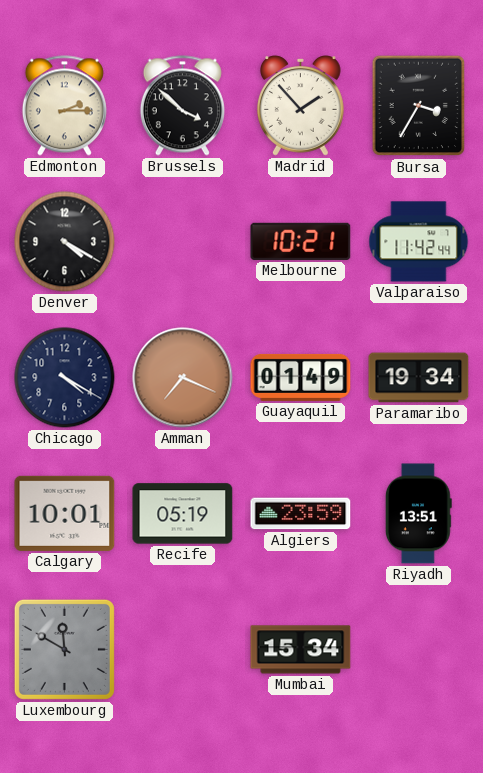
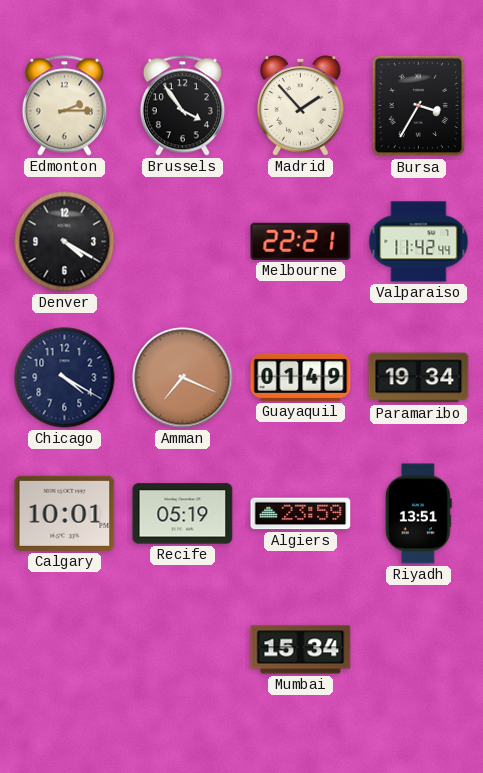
Brussels: 3:52 -> 3:54 (182, 106)
Melbourne: 10:21 -> 22:21 (301, 241)
Luxembourg: 11:50 -> none (64, 649)
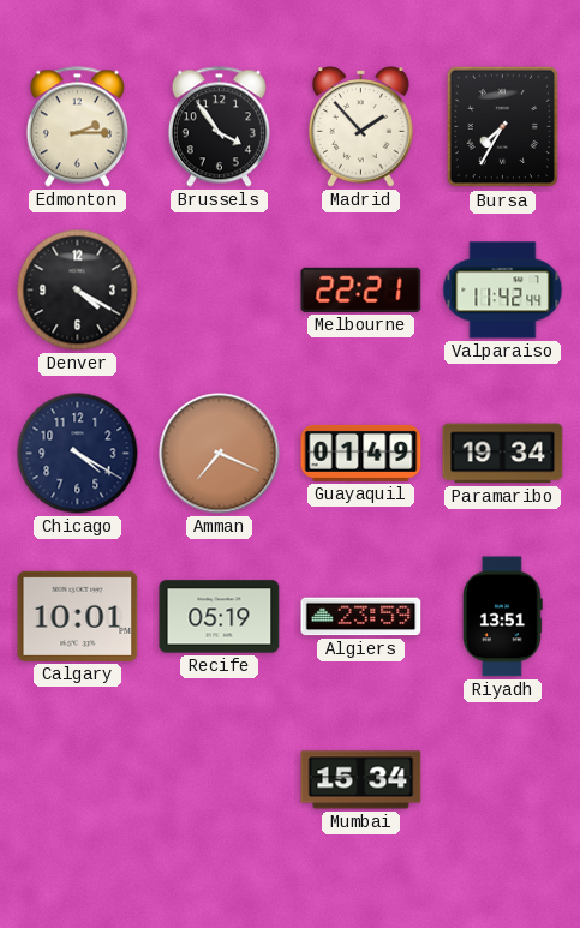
Bursa: 3:35 -> 7:35 (503, 127)
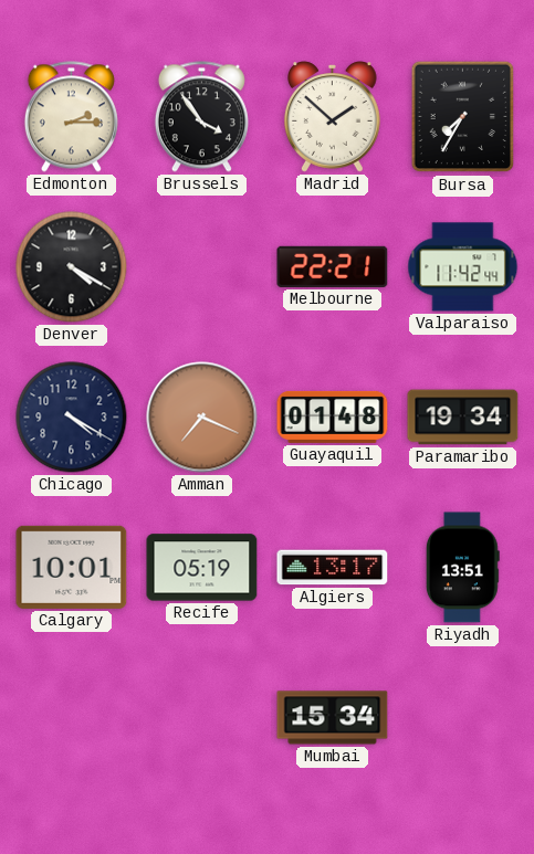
Madrid: 1:53 -> 1:52 (333, 117)
Guayaquil: 01:49 -> 01:48 (333, 417)
Algiers: 23:59 -> 13:17 (333, 568)
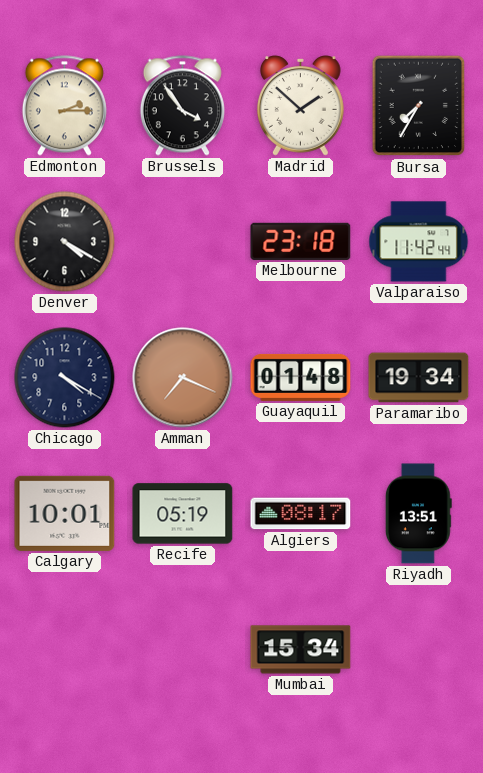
Melbourne: 22:21 -> 23:18 (301, 241)
Algiers: 13:17 -> 08:17 (301, 514)
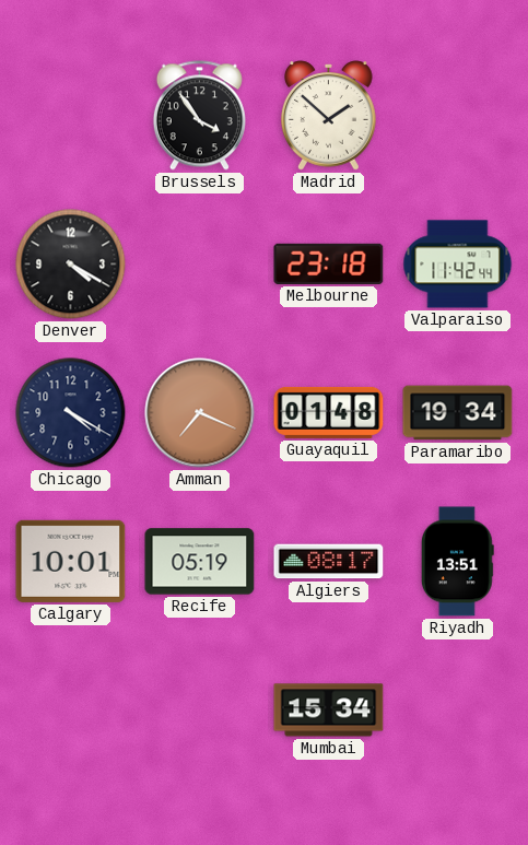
Edmonton: 2:15 -> none (64, 106)
Bursa: 7:35 -> none (419, 106)
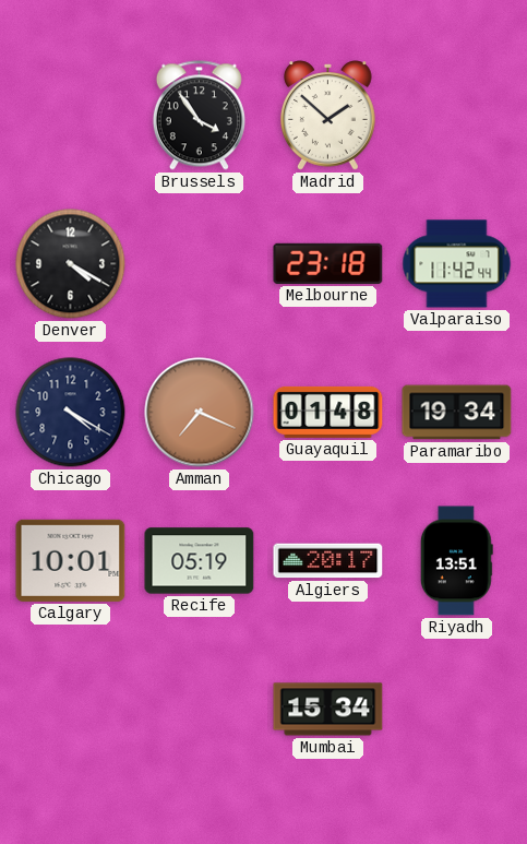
Algiers: 08:17 -> 20:17 (328, 561)
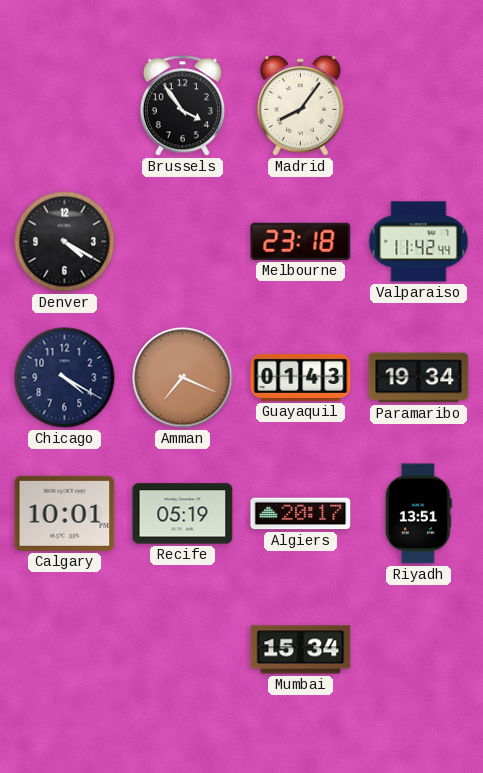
Madrid: 1:52 -> 8:06 (301, 106)
Guayaquil: 01:48 -> 01:43 (301, 377)
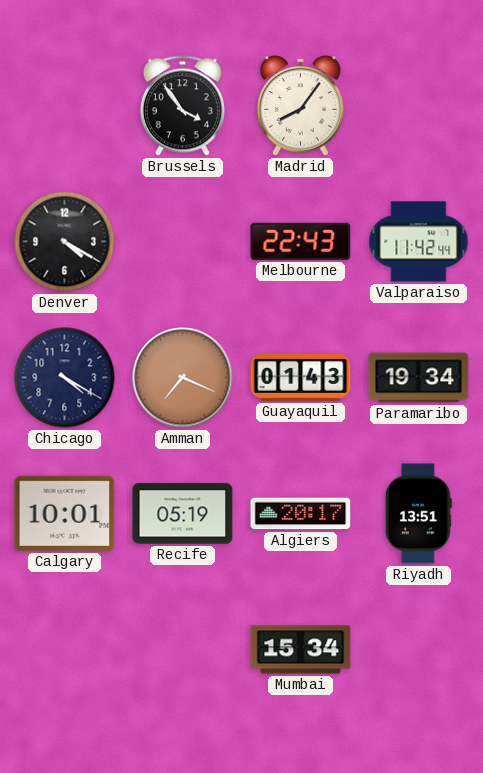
Melbourne: 23:18 -> 22:43 (301, 241)
